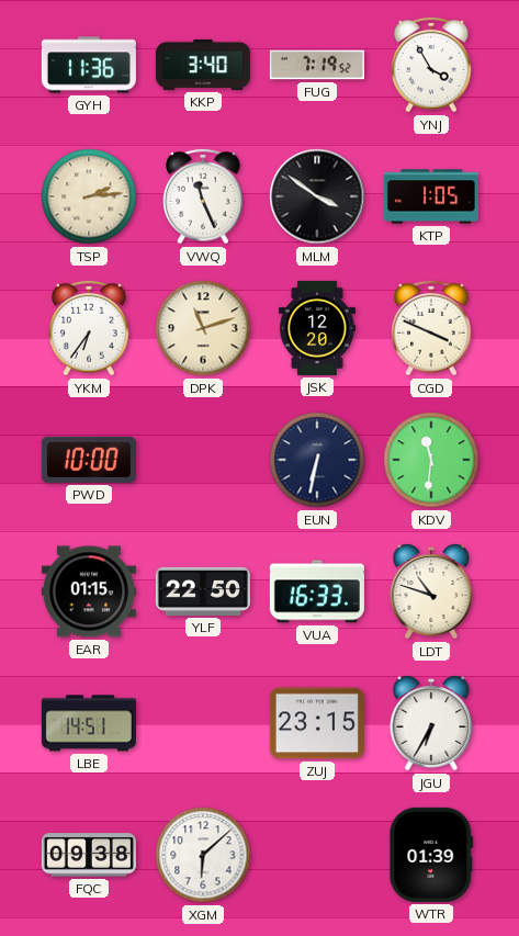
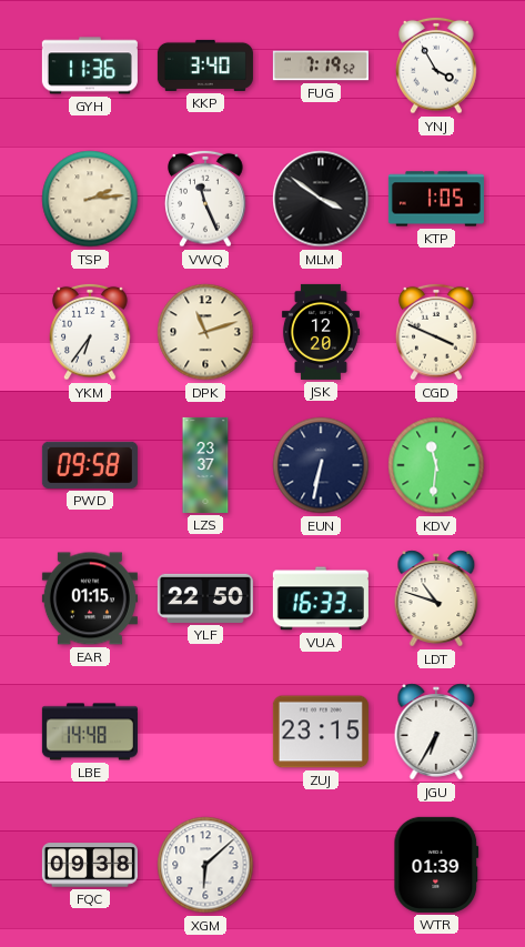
PWD: 10:00 -> 09:58 (90, 465)
LZS: none -> 23:37 (205, 465)
LBE: 14:51 -> 14:48 (90, 732)
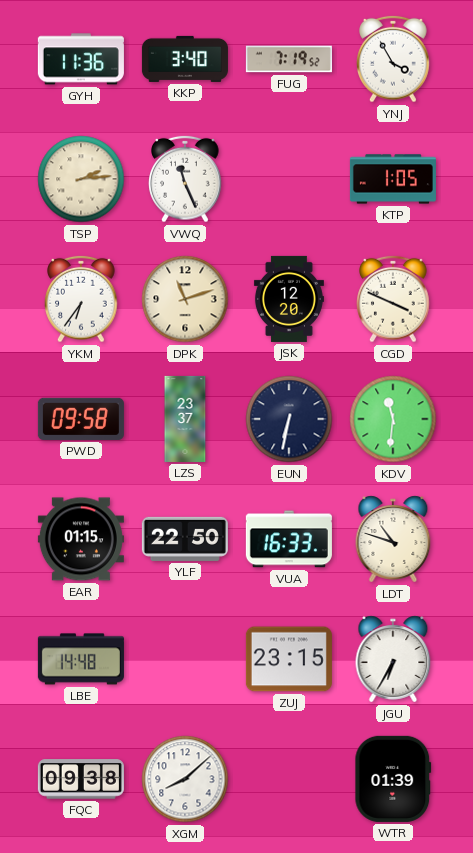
MLM: 3:51 -> none (321, 199)
XGM: 6:08 -> 8:08 (185, 779)
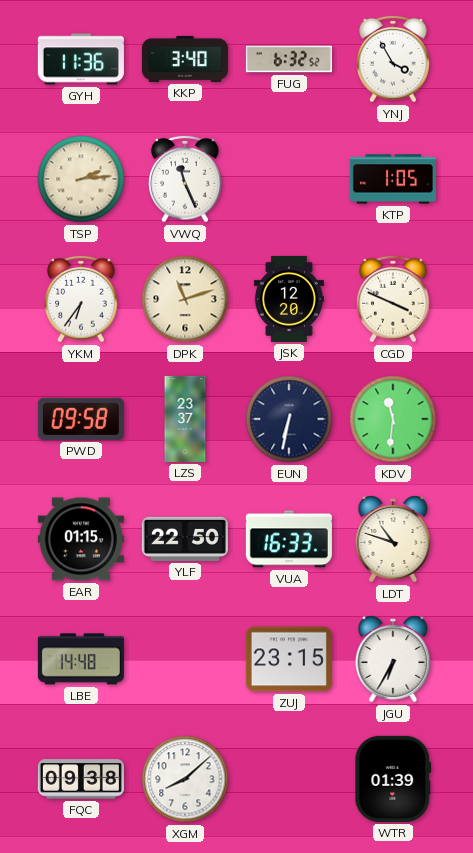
FUG: 7:19 -> 6:32 (289, 59)
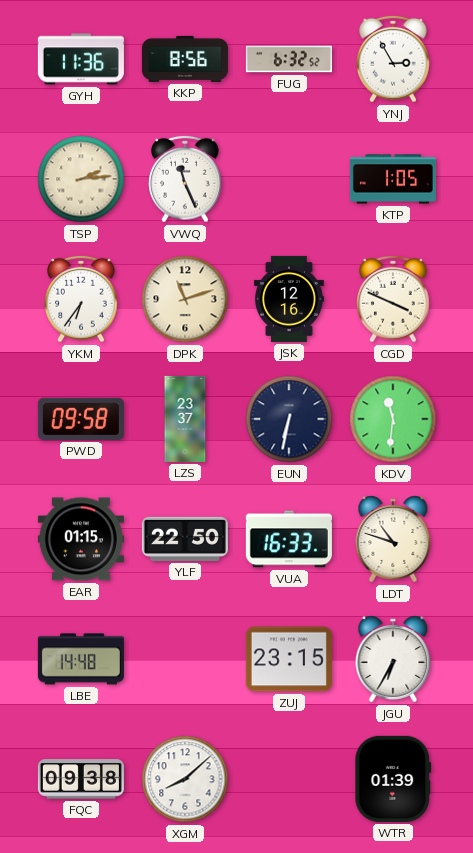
KKP: 3:40 -> 8:56 (185, 59)
YNJ: 3:55 -> 2:55 (393, 59)
JSK: 12:20 -> 12:16 (289, 299)
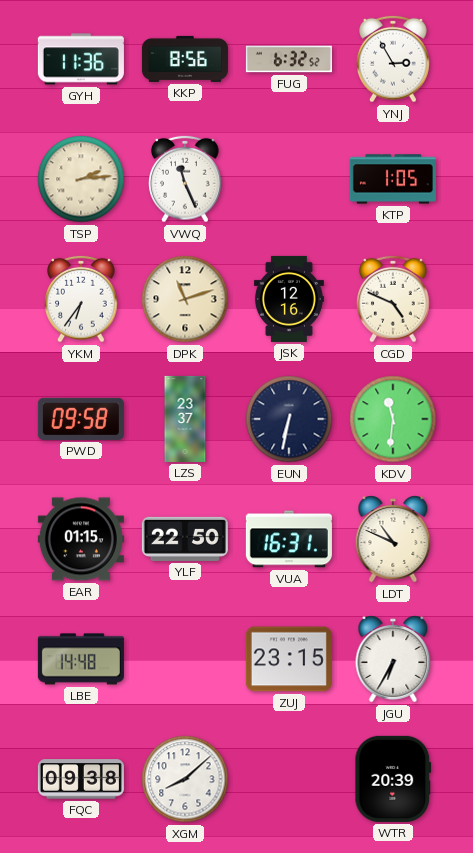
CGD: 3:49 -> 4:49 (393, 299)
VUA: 16:33 -> 16:31 (289, 539)
LDT: 10:48 -> 10:49 (393, 539)
WTR: 01:39 -> 20:39 (393, 779)
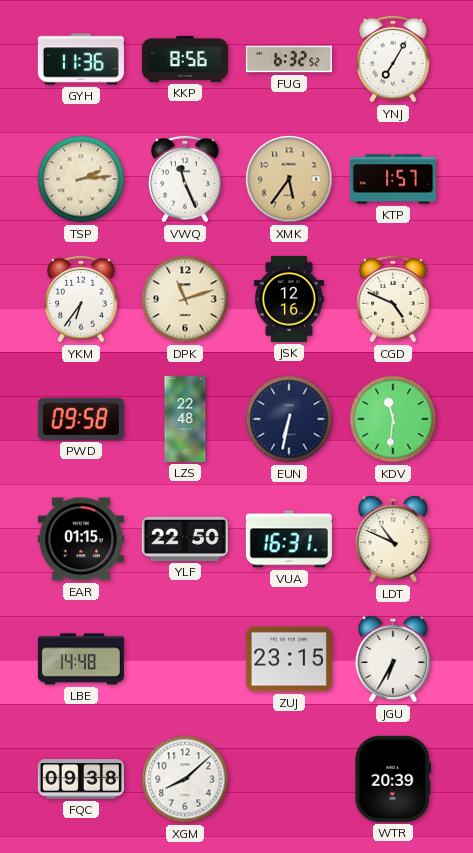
YNJ: 2:55 -> 7:05 (393, 59)
XMK: none -> 5:36 (289, 179)
KTP: 1:05 -> 1:57 (393, 179)
LZS: 23:37 -> 22:48 (185, 419)
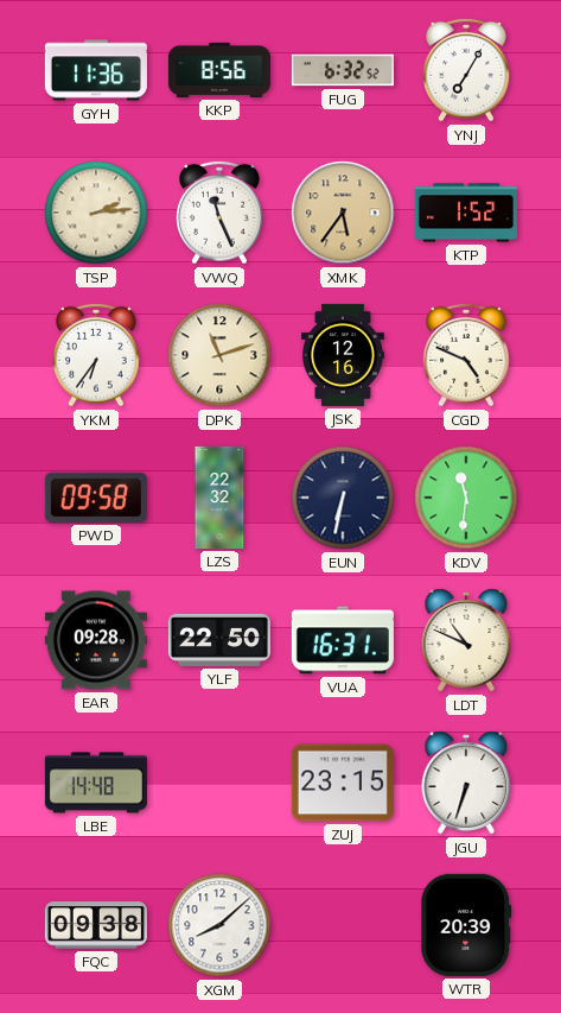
KTP: 1:57 -> 1:52 (466, 213)
LZS: 22:48 -> 22:32 (219, 498)
EAR: 01:15 -> 09:28 (96, 640)
JGU: 6:35 -> 6:33 (466, 783)
